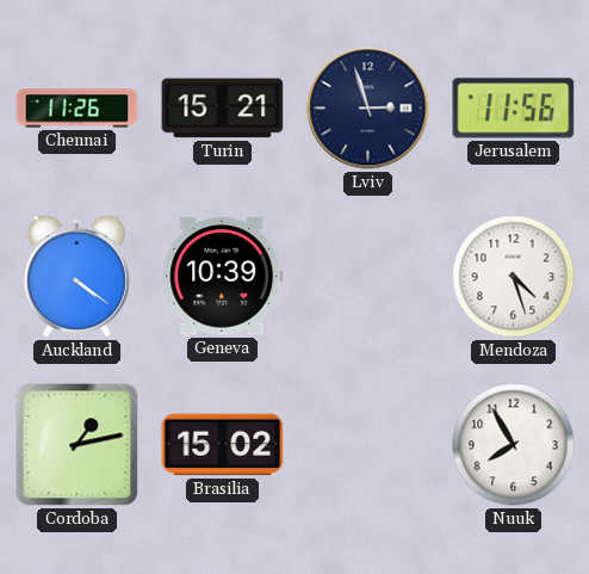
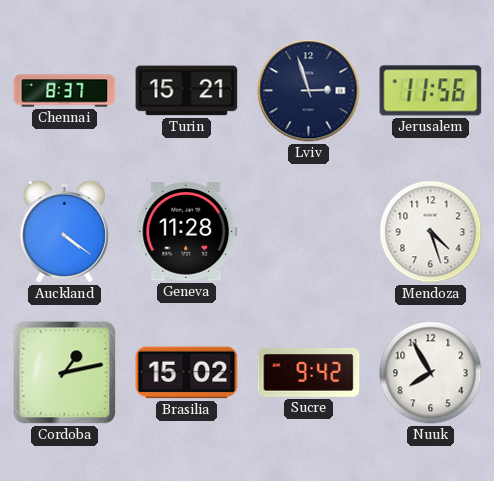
Chennai: 11:26 -> 8:37 (65, 91)
Geneva: 10:39 -> 11:28 (187, 232)
Sucre: none -> 9:42 (309, 373)
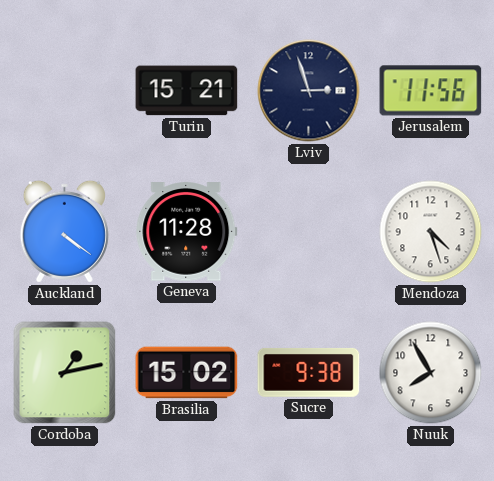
Chennai: 8:37 -> none (65, 91)
Sucre: 9:42 -> 9:38 (309, 373)
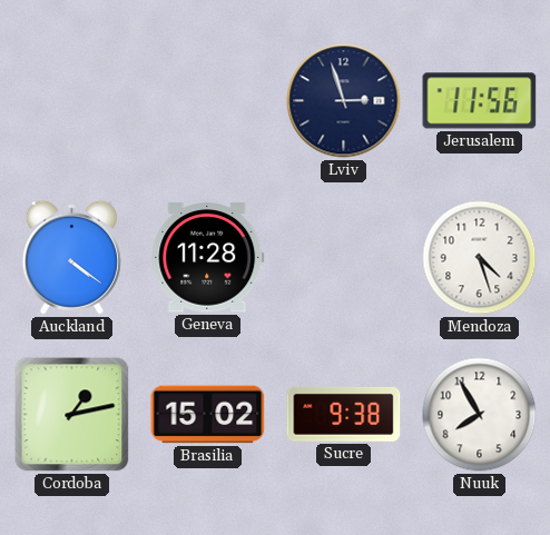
Turin: 15:21 -> none (187, 91)
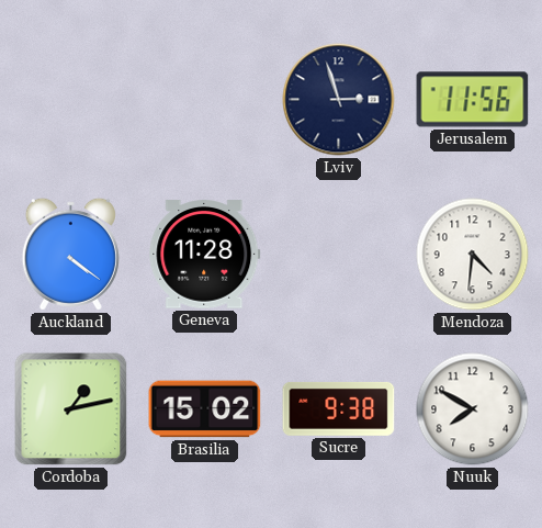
Mendoza: 4:27 -> 4:31 (473, 255)
Nuuk: 7:55 -> 7:50 (473, 409)
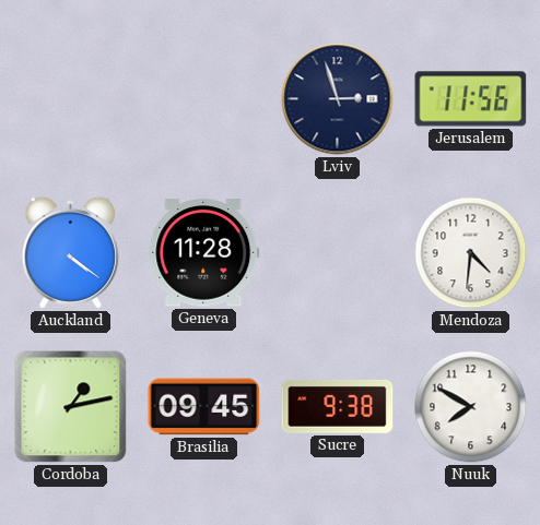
Brasilia: 15:02 -> 09:45 (204, 407)
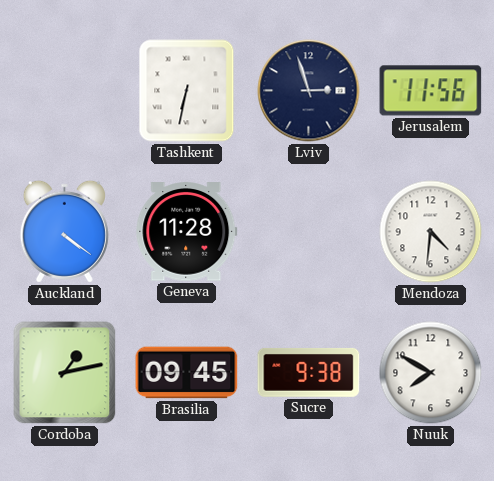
Tashkent: none -> 6:32 (187, 91)
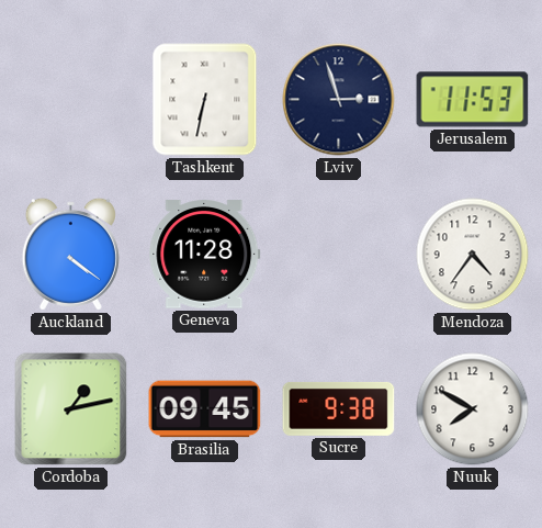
Jerusalem: 11:56 -> 11:53 (473, 100)
Mendoza: 4:31 -> 4:36 (473, 255)
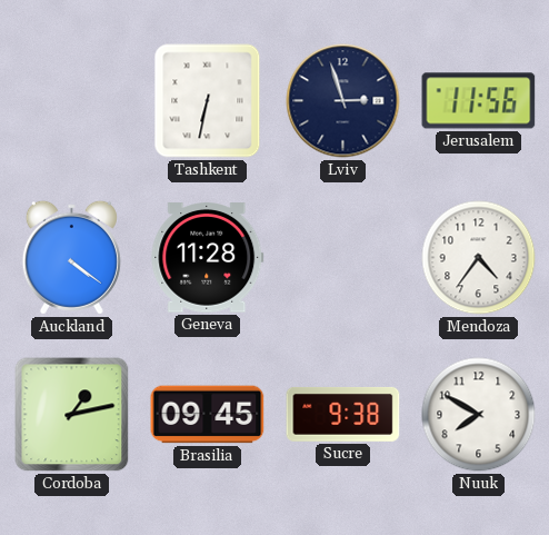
Jerusalem: 11:53 -> 11:56 (479, 101)
